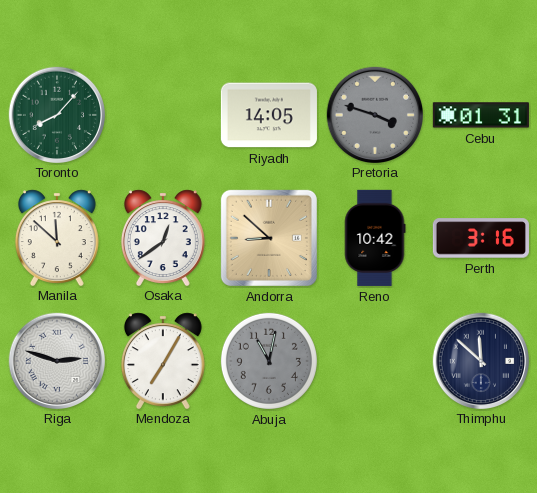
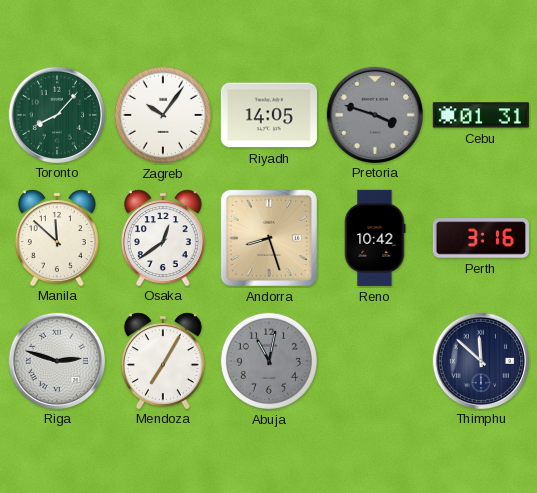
Zagreb: none -> 10:06 (163, 115)
Andorra: 8:52 -> 8:27 (269, 238)
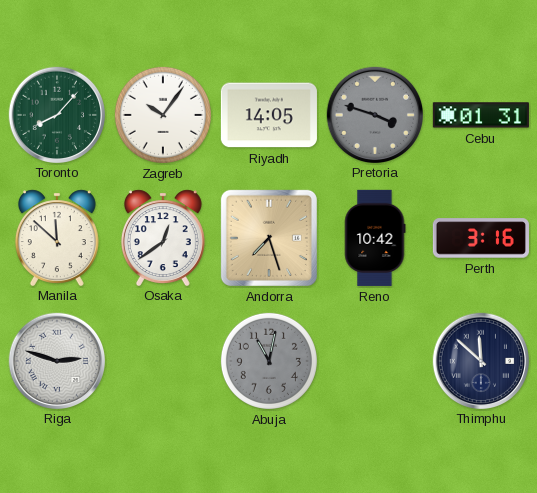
Andorra: 8:27 -> 7:27 (269, 238)
Mendoza: 7:05 -> none (163, 360)
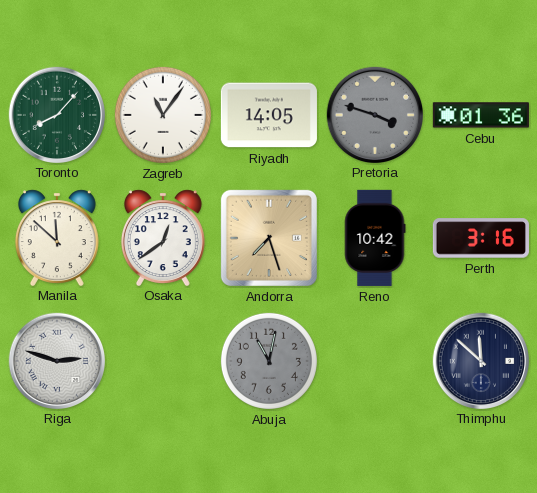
Zagreb: 10:06 -> 11:06 (163, 115)
Cebu: 01:31 -> 01:36 (481, 115)
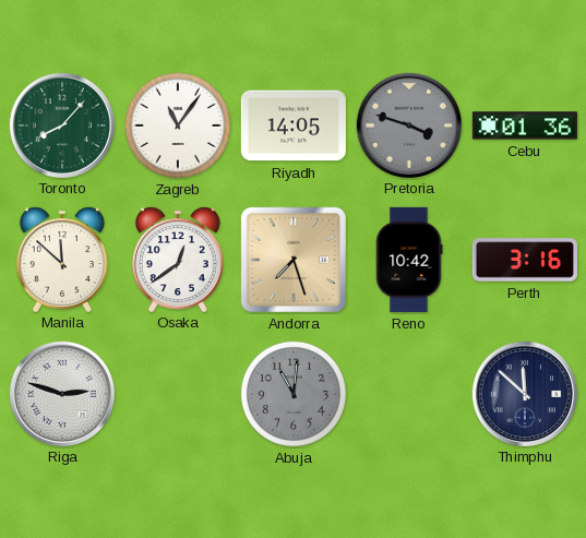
Abuja: 11:02 -> 11:01 (294, 394)
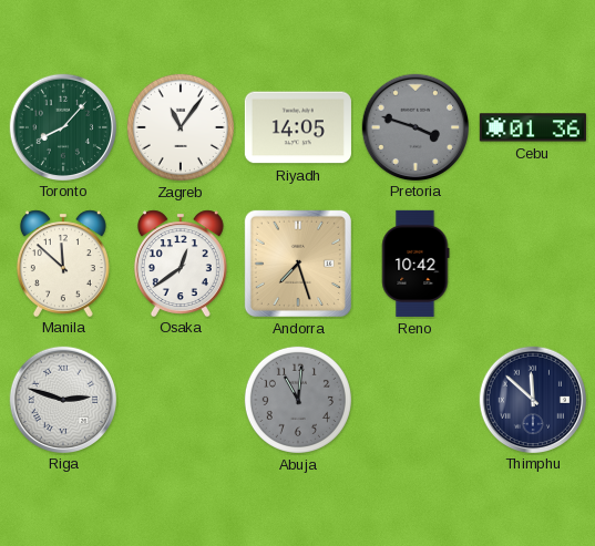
Perth: 3:16 -> none (525, 260)
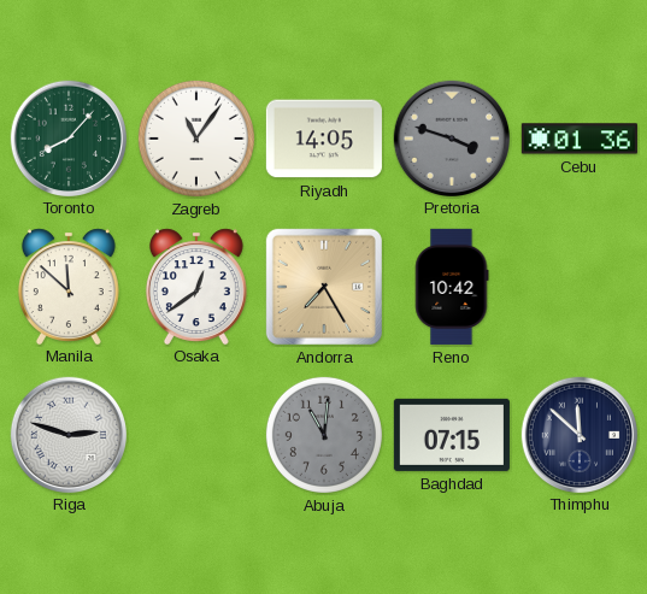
Andorra: 7:27 -> 7:25 (324, 287)
Baghdad: none -> 07:15 (452, 435)
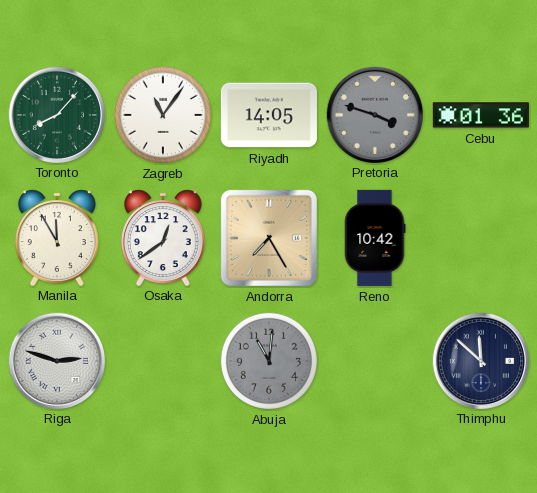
Manila: 11:52 -> 11:55 (57, 237)
Baghdad: 07:15 -> none (452, 435)
